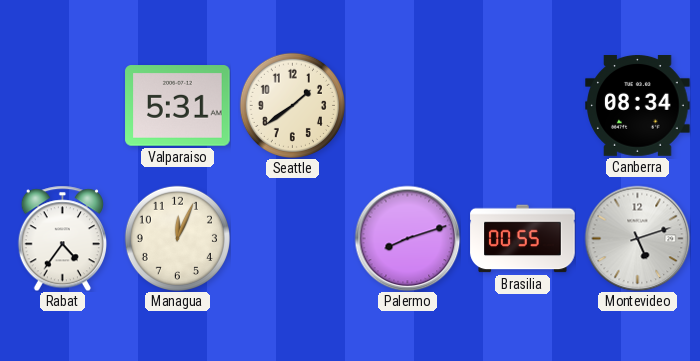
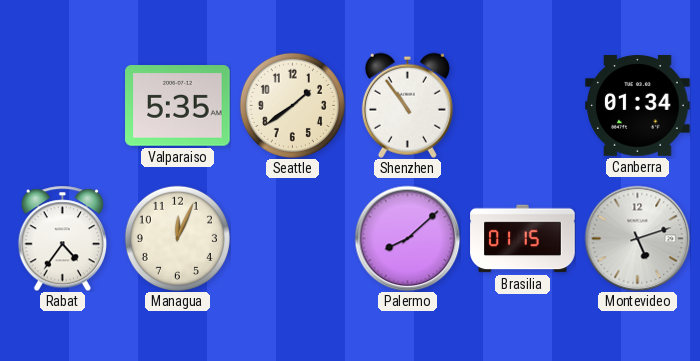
Valparaiso: 5:31 -> 5:35 (178, 106)
Shenzhen: none -> 10:54 (407, 105)
Canberra: 08:34 -> 01:34 (638, 106)
Palermo: 8:12 -> 8:08 (407, 238)
Brasilia: 00:55 -> 01:15 (523, 239)
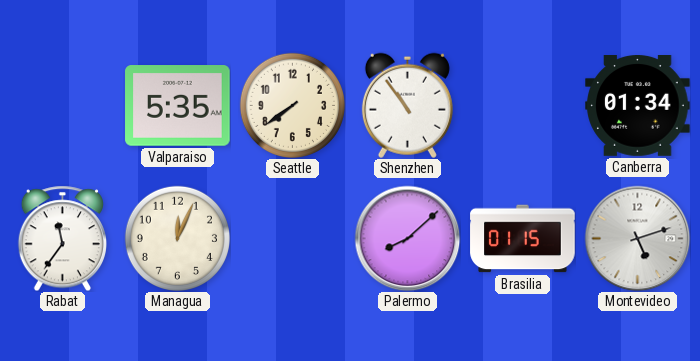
Seattle: 1:39 -> 7:39 (292, 105)
Rabat: 4:36 -> 11:36 (62, 238)
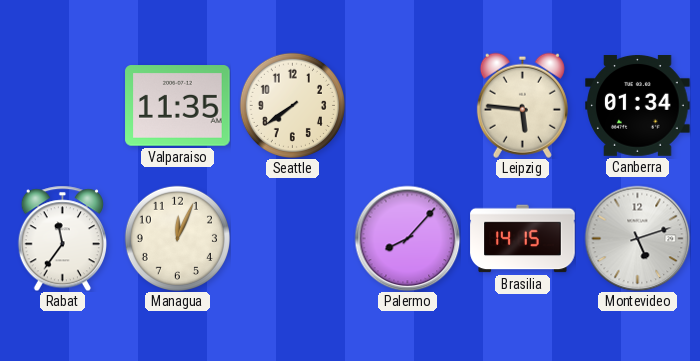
Valparaiso: 5:35 -> 11:35 (178, 106)
Shenzhen: 10:54 -> none (407, 105)
Leipzig: none -> 5:46 (522, 105)
Palermo: 8:08 -> 8:07 (407, 238)
Brasilia: 01:15 -> 14:15 (523, 239)
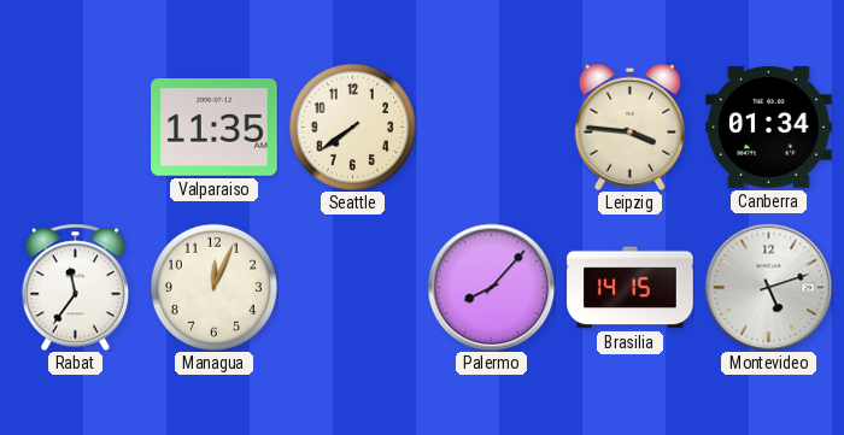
Leipzig: 5:46 -> 3:46 (629, 127)
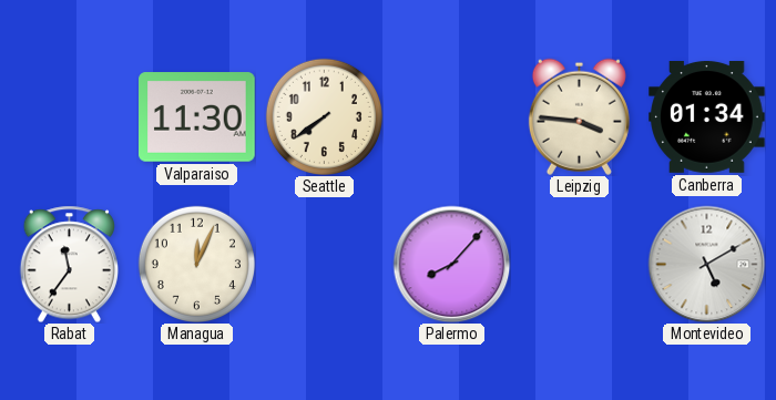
Valparaiso: 11:35 -> 11:30 (197, 117)
Brasilia: 14:15 -> none (631, 288)
Montevideo: 5:12 -> 5:10 (706, 264)
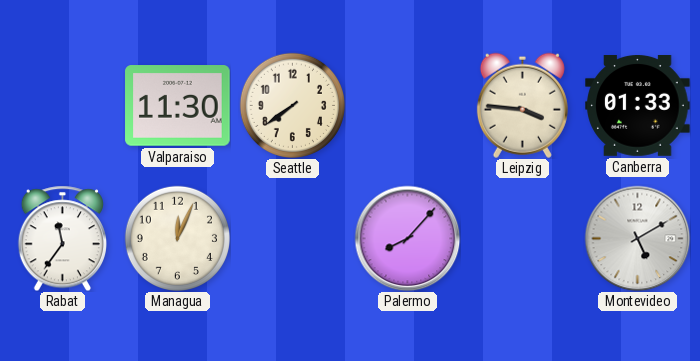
Canberra: 01:34 -> 01:33 (638, 106)
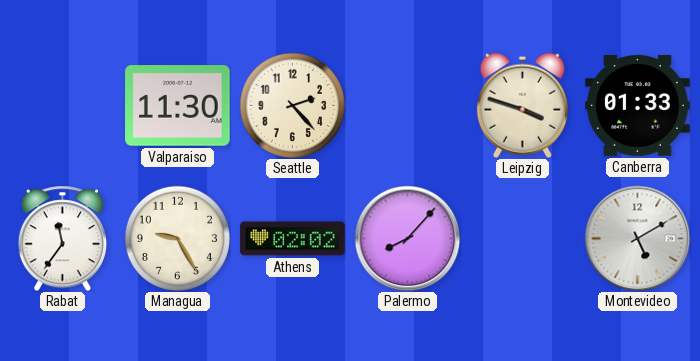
Seattle: 7:39 -> 2:23 (292, 105)
Leipzig: 3:46 -> 3:48 (522, 105)
Managua: 12:04 -> 9:25 (177, 238)
Athens: none -> 02:02 (293, 239)
